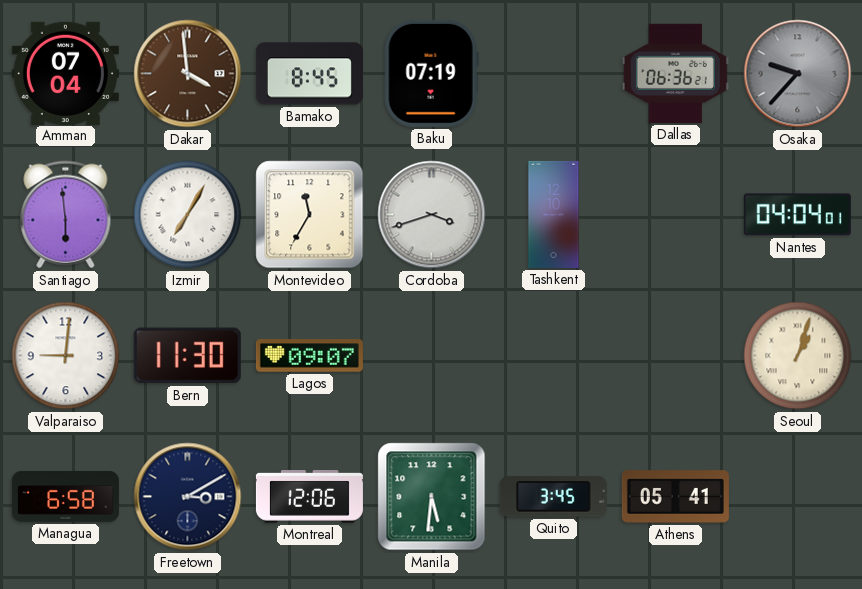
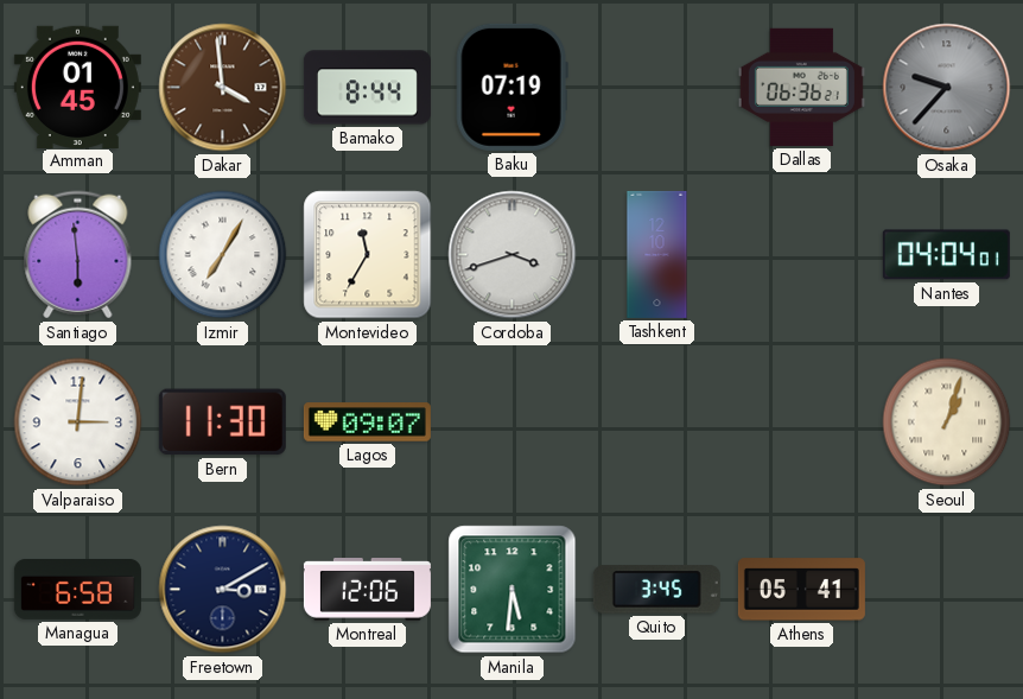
Amman: 07:04 -> 01:45 (77, 87)
Bamako: 8:45 -> 8:44 (367, 88)
Valparaiso: 9:01 -> 3:01 (78, 422)
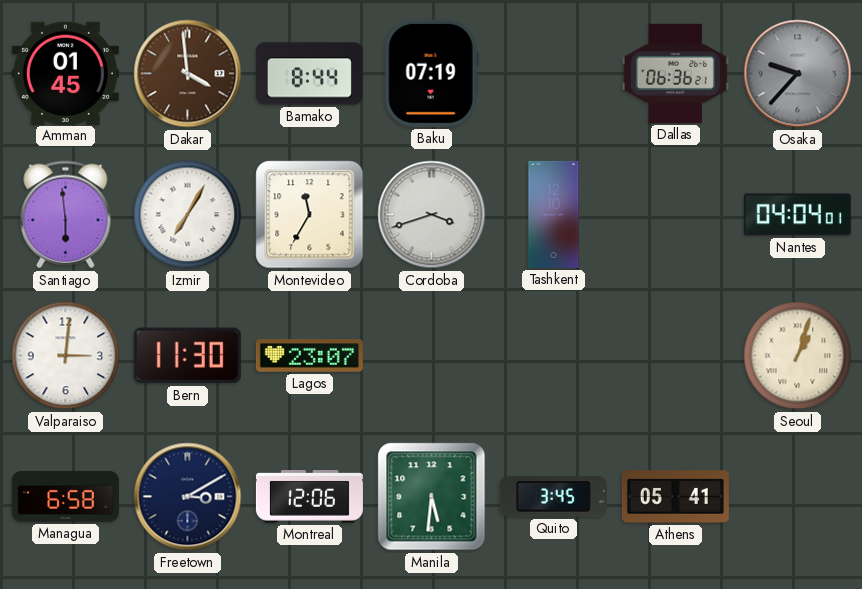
Lagos: 09:07 -> 23:07 (309, 356)
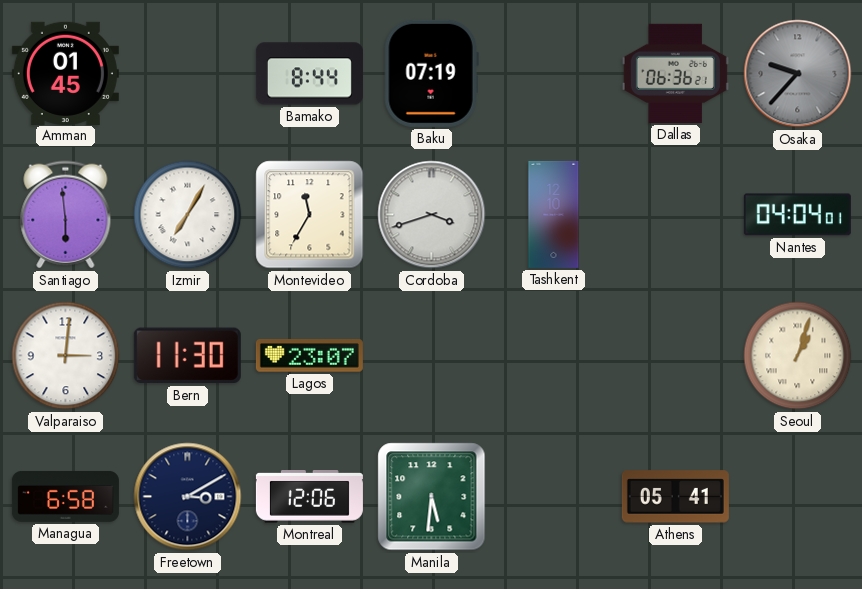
Dakar: 3:59 -> none (188, 74)
Quito: 3:45 -> none (553, 497)
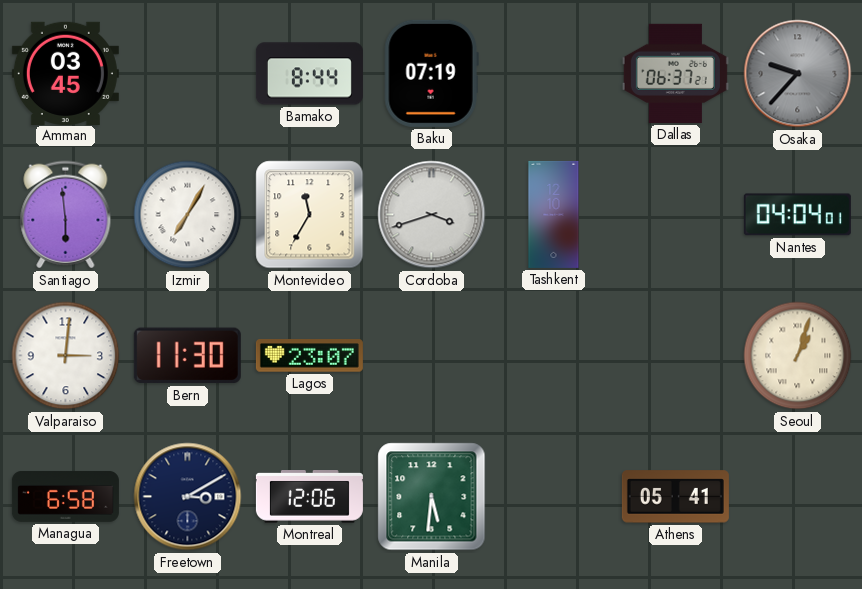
Amman: 01:45 -> 03:45 (65, 73)
Dallas: 06:36 -> 06:37 (675, 73)
